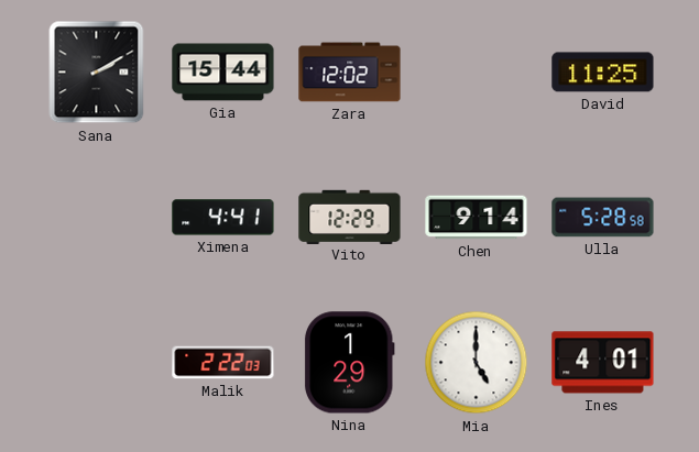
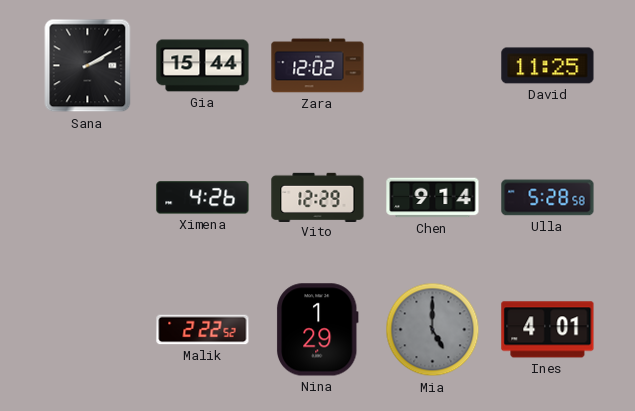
Ximena: 4:41 -> 4:26 (203, 198)
Malik: 2:22:03 -> 2:22:52 (203, 330)
Mia dial: white -> grey (433, 330)
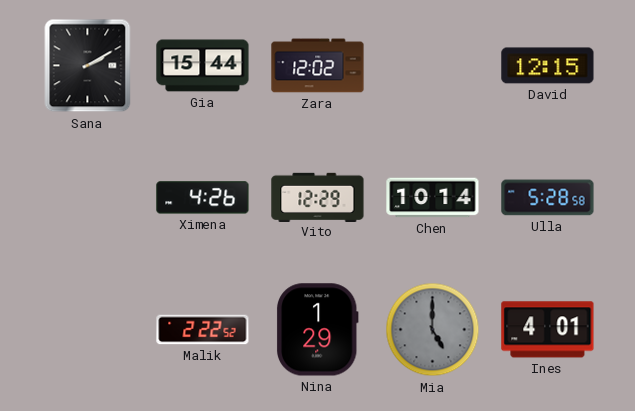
David: 11:25 -> 12:15 (548, 66)
Chen: 9:14 -> 10:14 (433, 198)
